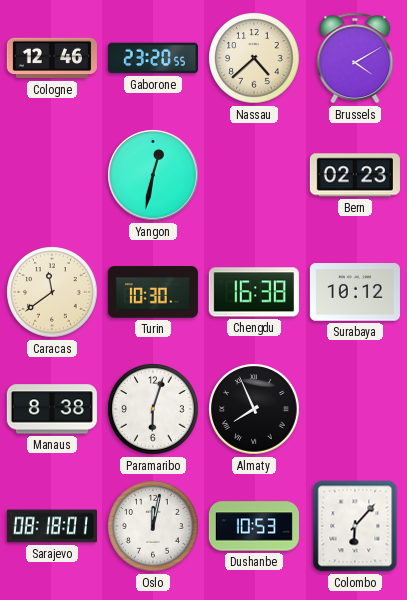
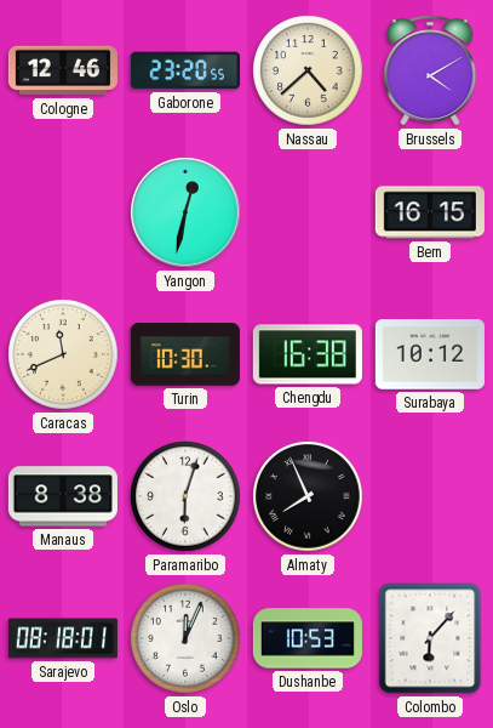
Bern: 02:23 -> 16:15 (430, 212)
Caracas: 11:39 -> 11:41 (63, 354)
Oslo: 12:02 -> 12:04 (185, 638)
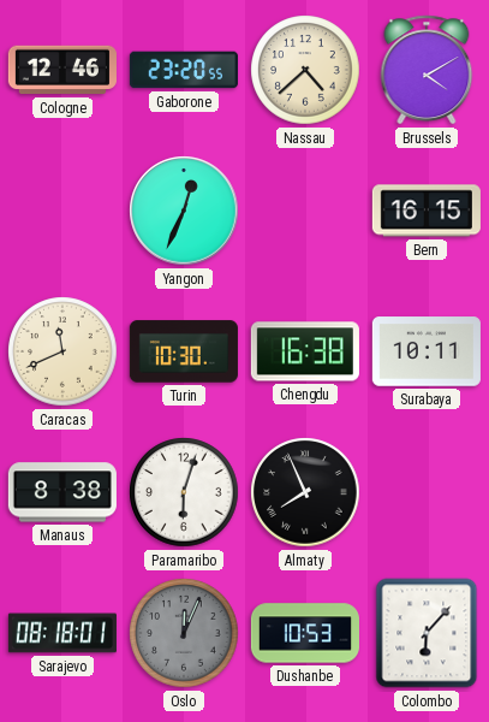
Yangon: 12:32 -> 12:34 (184, 211)
Surabaya: 10:12 -> 10:11 (427, 351)
Oslo dial: white -> grey (184, 633)
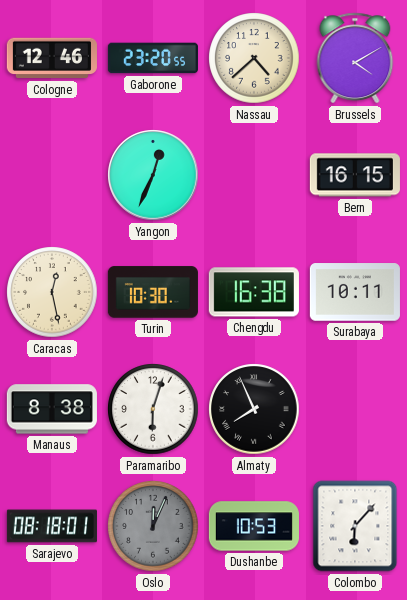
Caracas: 11:41 -> 12:28 (52, 292)
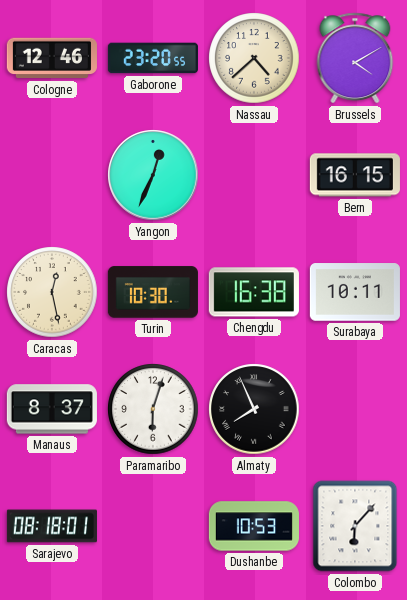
Manaus: 8:38 -> 8:37 (52, 409)
Oslo: 12:04 -> none (153, 526)
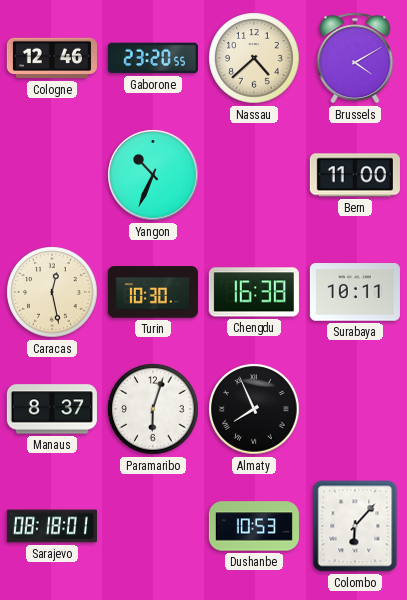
Yangon: 12:34 -> 10:34 (153, 175)
Bern: 16:15 -> 11:00 (355, 175)
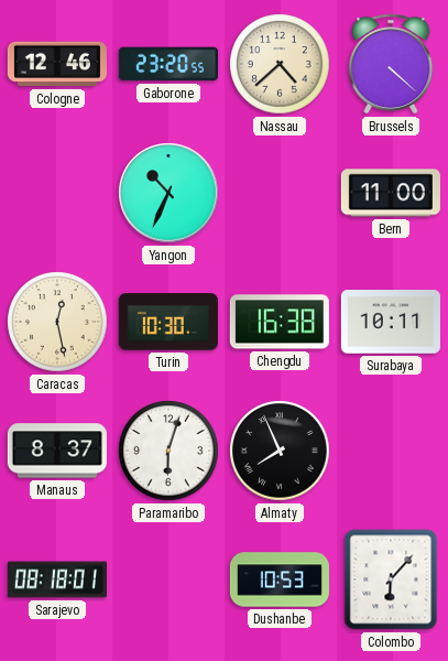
Brussels: 4:10 -> 4:22 (391, 64)
